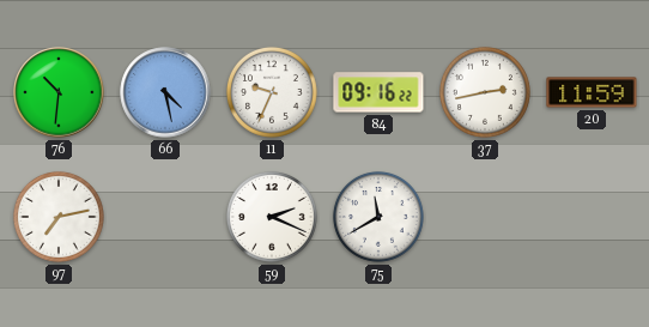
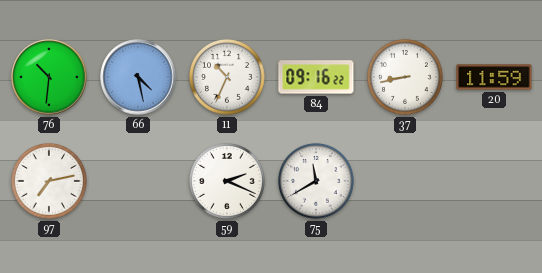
11: 9:34 -> 10:34 (227, 77)
37: 2:43 -> 8:43 (405, 77)
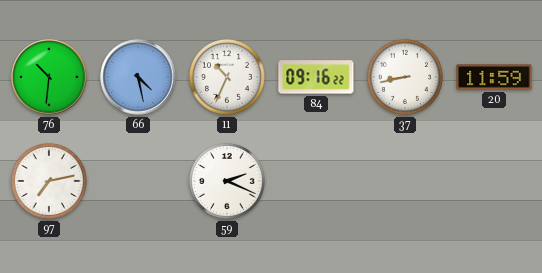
75: 11:40 -> none (316, 181)
